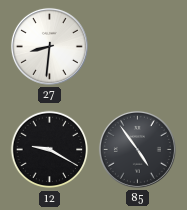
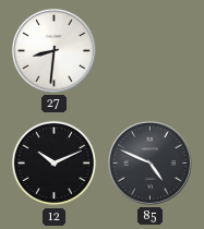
12: 9:20 -> 10:11 (55, 164)
85: 4:54 -> 4:49 (149, 162)
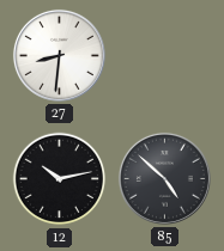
12: 10:11 -> 10:13 (60, 179)
85: 4:49 -> 4:52 (164, 178)
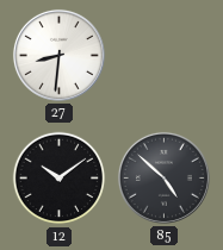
12: 10:13 -> 10:09 (60, 179)
